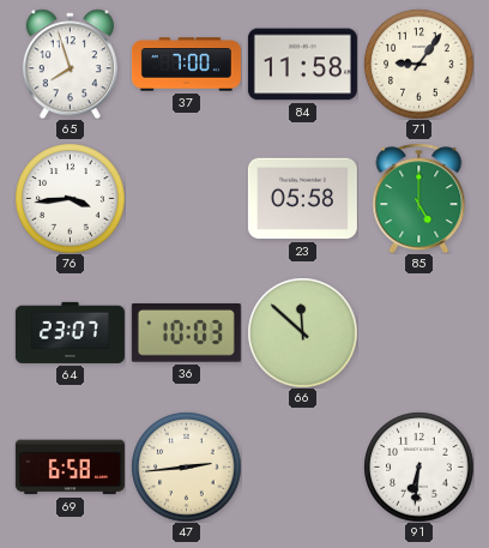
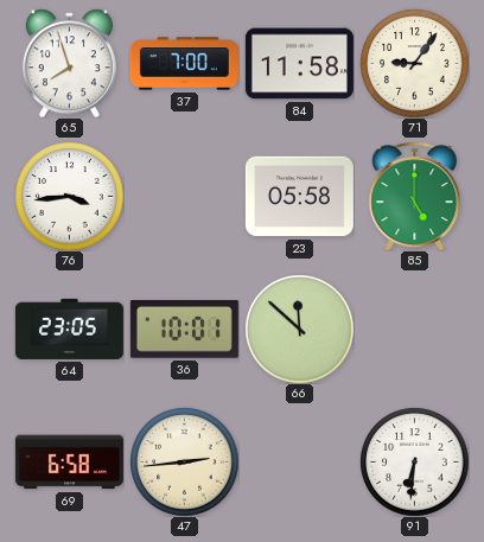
64: 23:07 -> 23:05 (69, 329)
36: 10:03 -> 10:01 (184, 330)
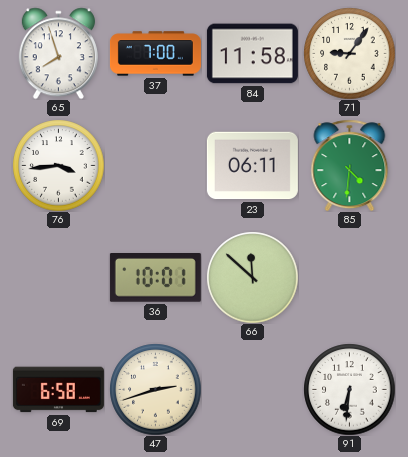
23: 05:58 -> 06:11 (252, 166)
85: 5:00 -> 4:31 (350, 165)
64: 23:05 -> none (69, 329)
47: 2:44 -> 2:42 (155, 389)
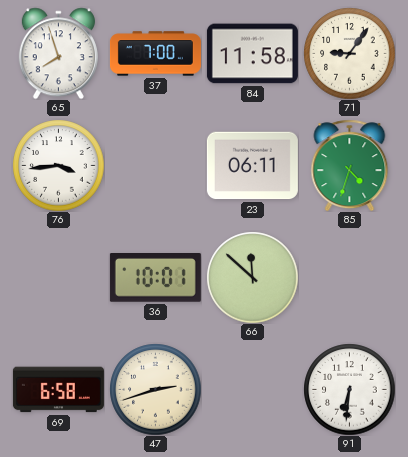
85: 4:31 -> 4:33 (350, 165)
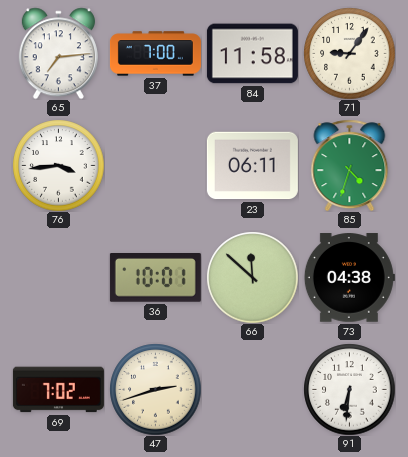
65: 7:57 -> 7:14 (58, 53)
73: none -> 04:38 (349, 278)
69: 6:58 -> 7:02 (58, 390)
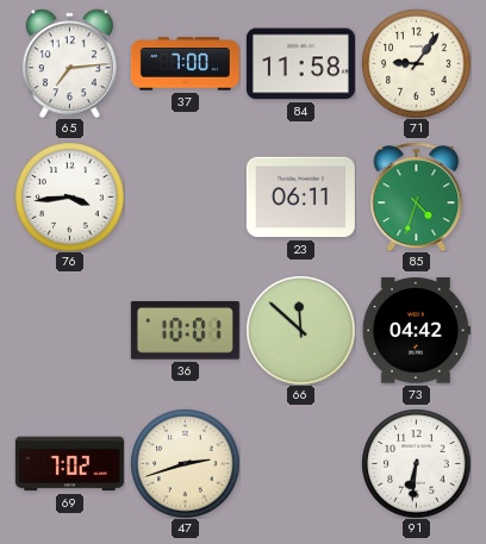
73: 04:38 -> 04:42 (416, 331)
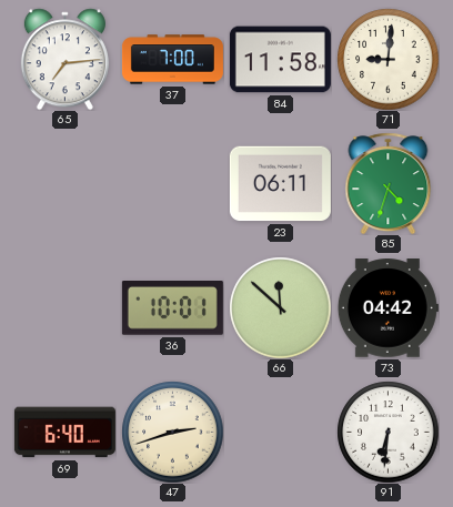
71: 9:06 -> 9:01 (387, 59)
76: 3:44 -> none (69, 196)
69: 7:02 -> 6:40 (64, 433)
